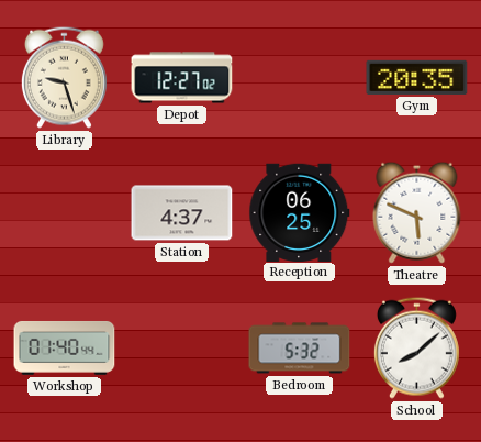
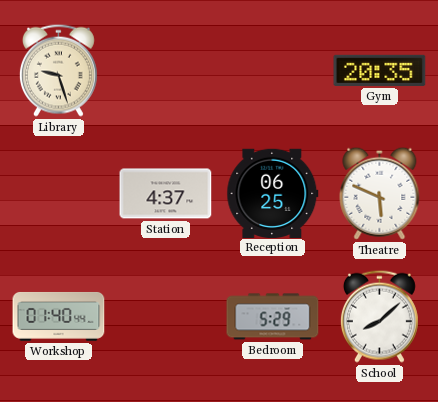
Depot: 12:27 -> none (182, 78)
Bedroom: 5:32 -> 5:29 (273, 317)
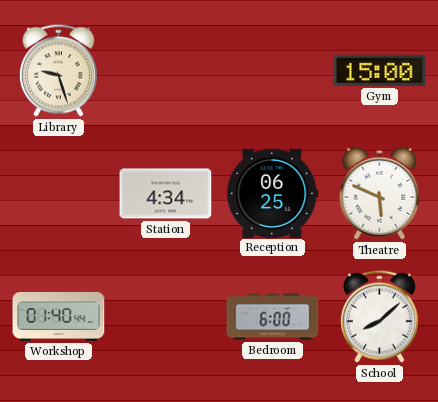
Gym: 20:35 -> 15:00 (380, 70)
Station: 4:37 -> 4:34 (166, 194)
Bedroom: 5:29 -> 6:00 (273, 317)
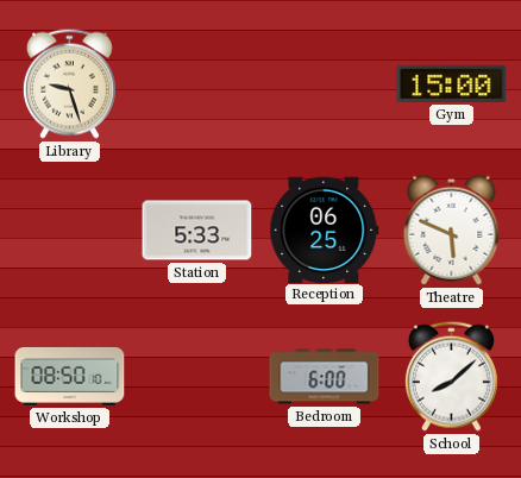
Station: 4:34 -> 5:33 (197, 231)
Workshop: 01:40 -> 08:50 (70, 376)
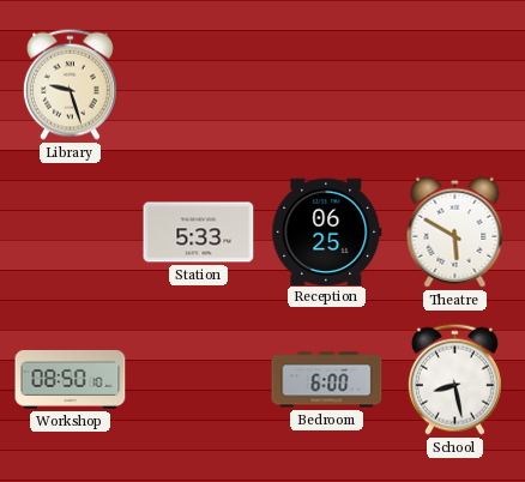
Gym: 15:00 -> none (452, 83)
Theatre: 5:49 -> 5:50 (455, 231)
School: 8:08 -> 8:28 (454, 379)
